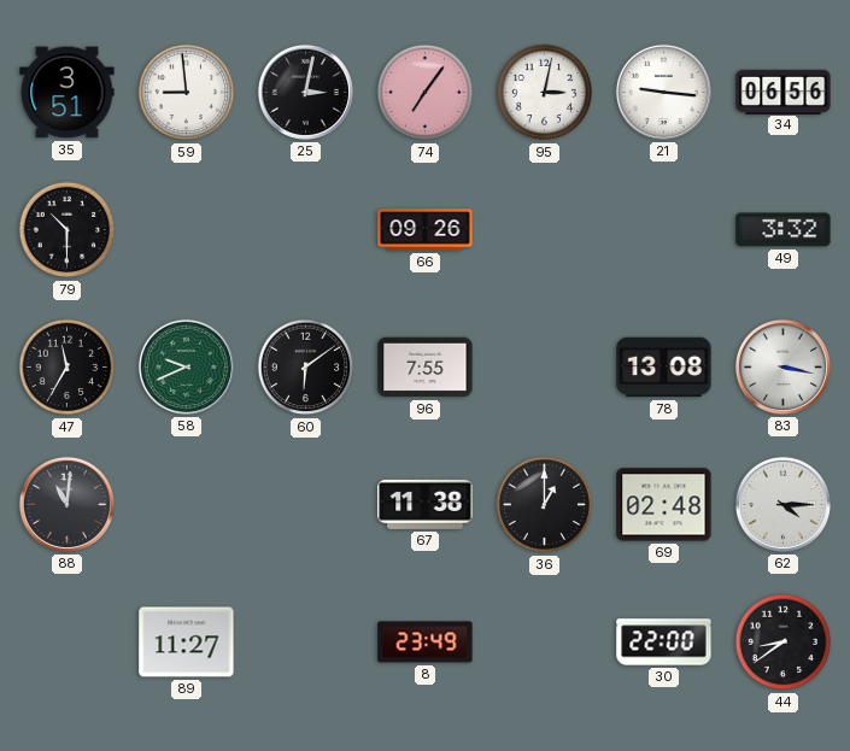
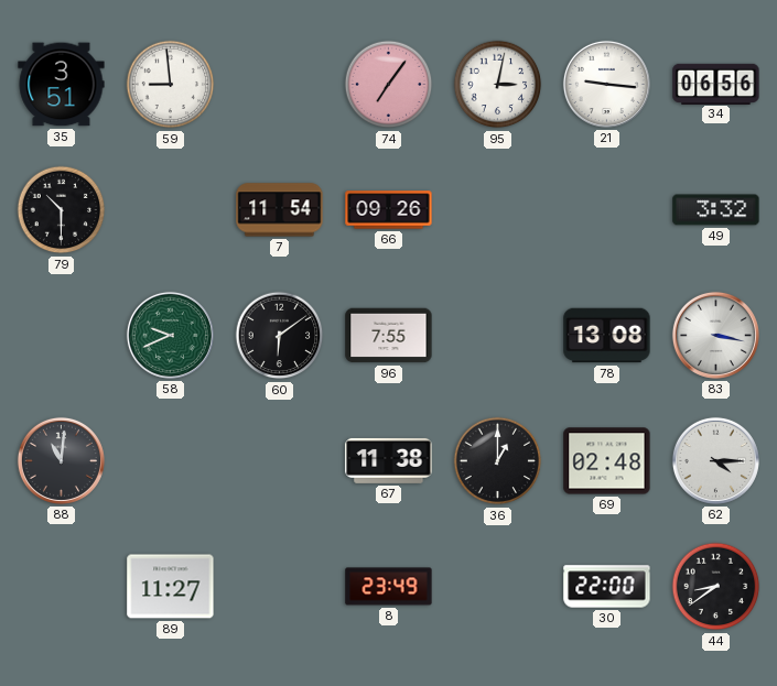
25: 3:02 -> none (305, 92)
7: none -> 11:54 (280, 210)
47: 11:35 -> none (68, 368)
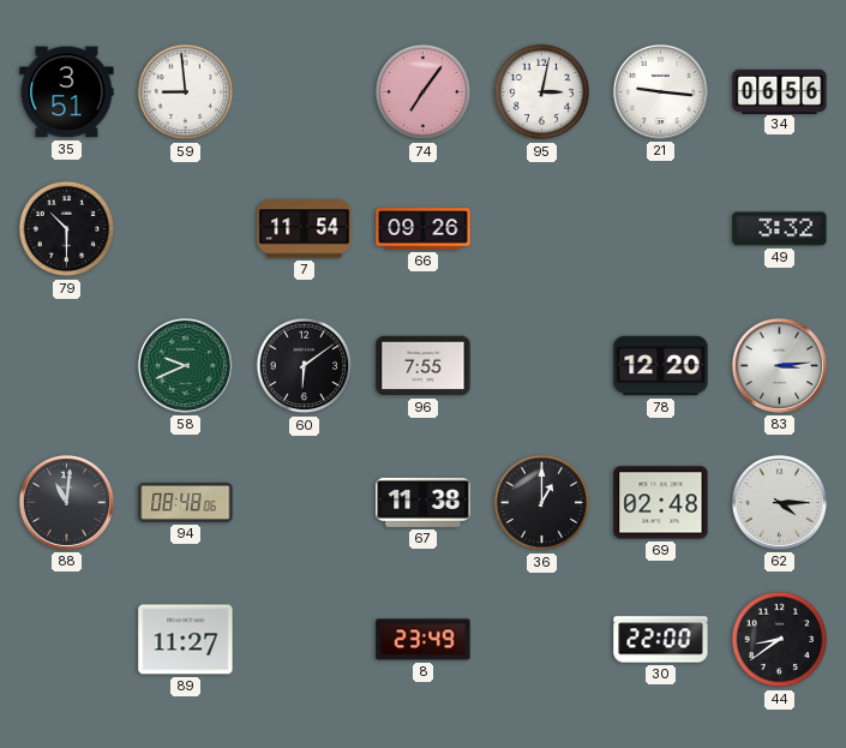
78: 13:08 -> 12:20 (661, 366)
83: 3:17 -> 3:14 (779, 365)
94: none -> 08:48 (186, 502)
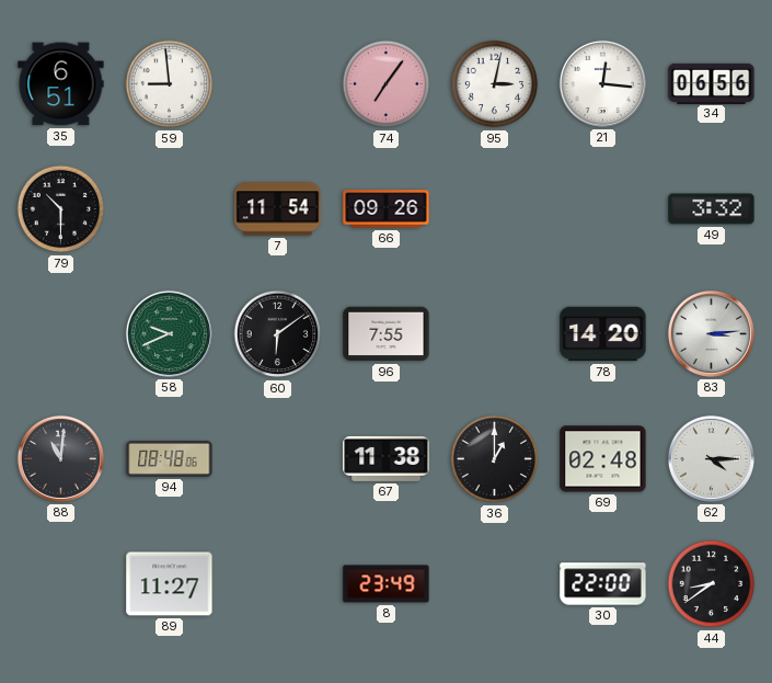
35: 3:51 -> 6:51 (61, 84)
21: 9:16 -> 12:16 (602, 83)
78: 12:20 -> 14:20 (603, 334)
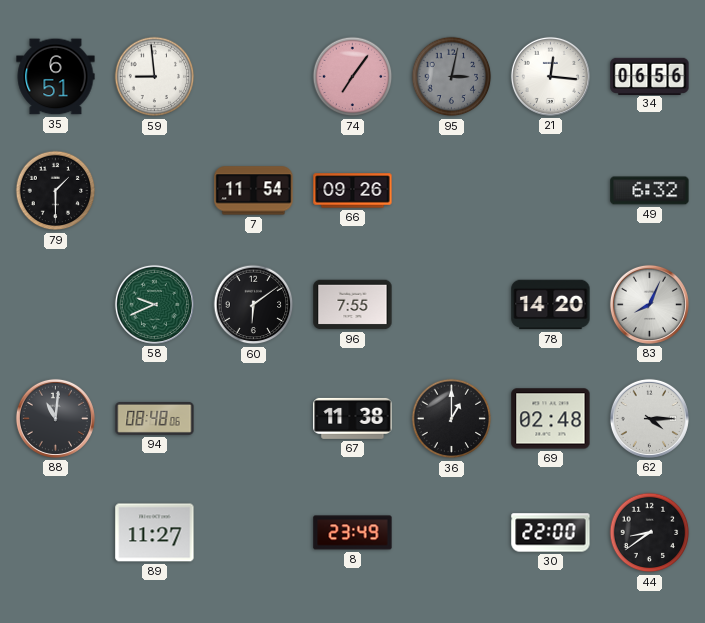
95 dial: white -> grey (452, 77)
79: 10:30 -> 1:30 (56, 191)
49: 3:32 -> 6:32 (650, 191)
83: 3:14 -> 8:04 (649, 304)
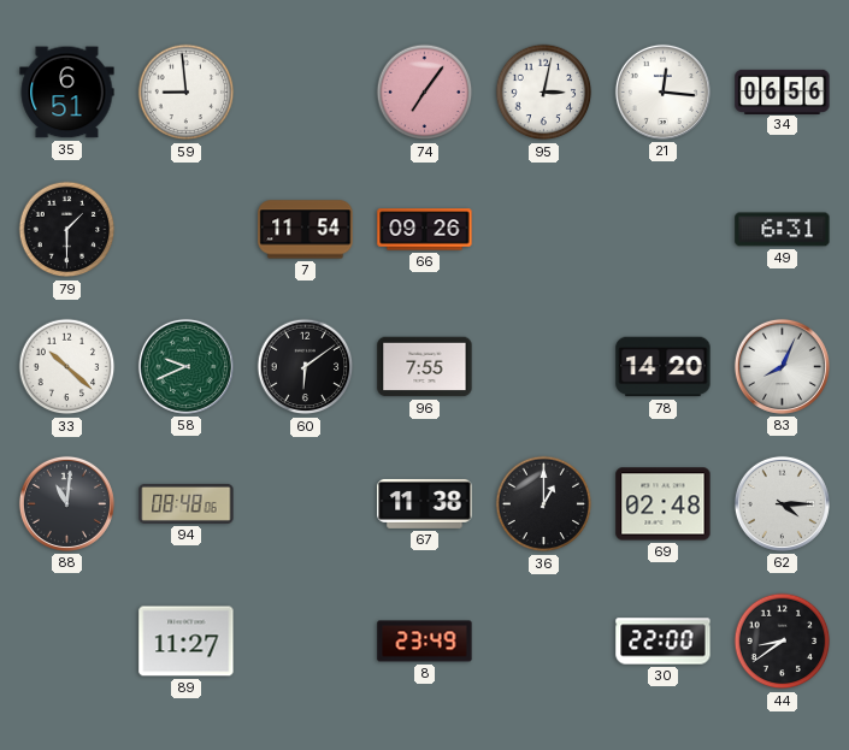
95 dial: grey -> white (544, 93)
49: 6:32 -> 6:31 (783, 230)
33: none -> 10:22 (67, 367)
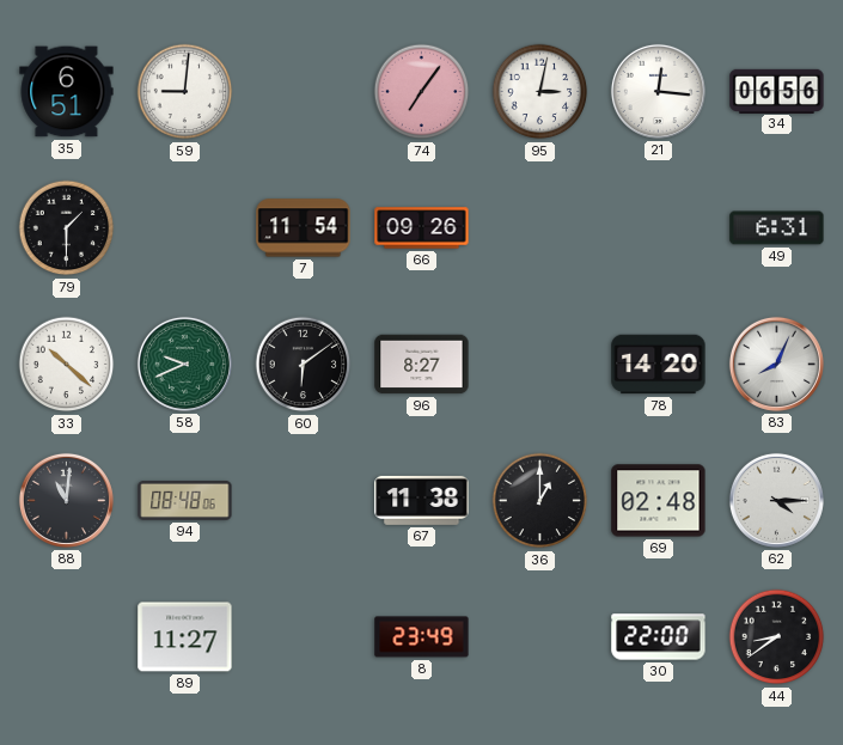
59: 8:59 -> 9:01 (185, 92)
96: 7:55 -> 8:27 (422, 365)
